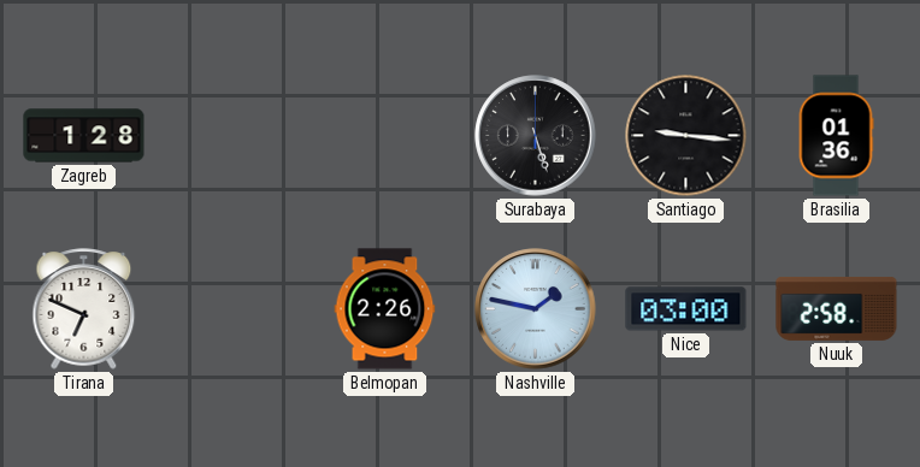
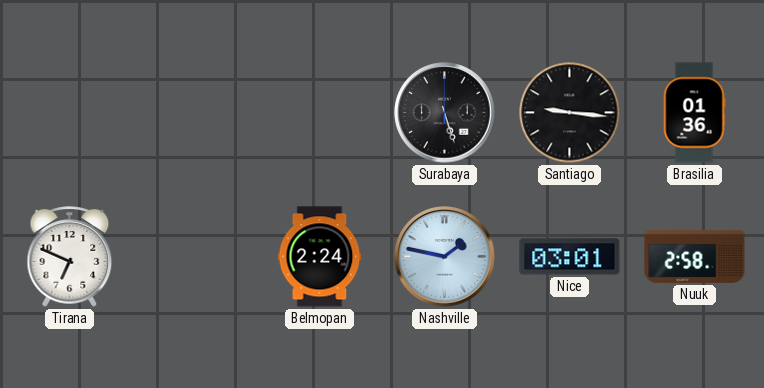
Zagreb: 1:28 -> none (84, 136)
Belmopan: 2:26 -> 2:24 (320, 257)
Nice: 03:00 -> 03:01 (570, 257)
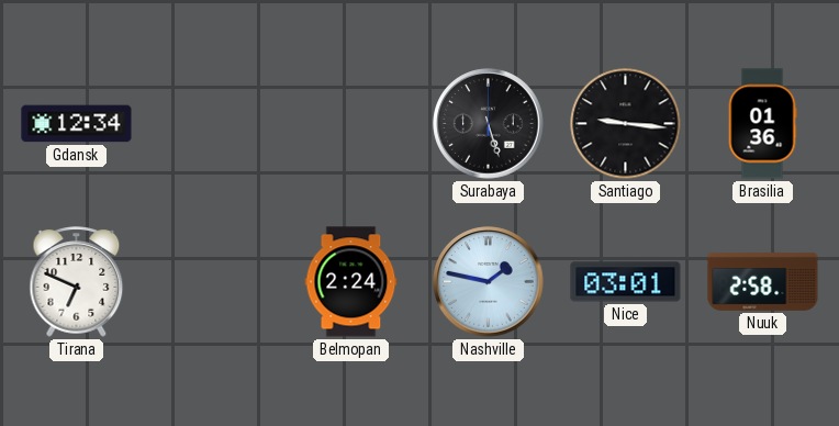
Gdansk: none -> 12:34 (77, 124)
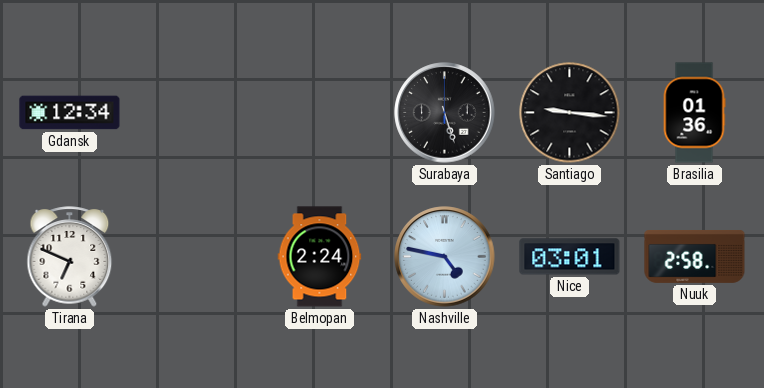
Nashville: 1:47 -> 4:47 (445, 257)
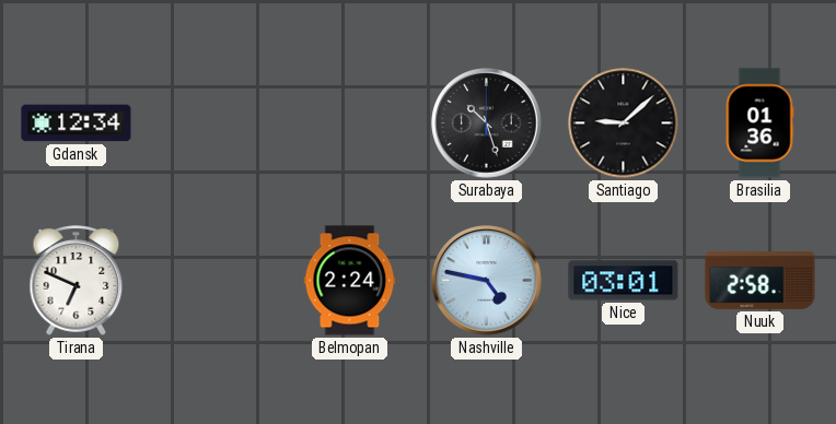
Surabaya: 5:27 -> 10:27 (487, 123)
Santiago: 9:16 -> 9:08 (624, 123)
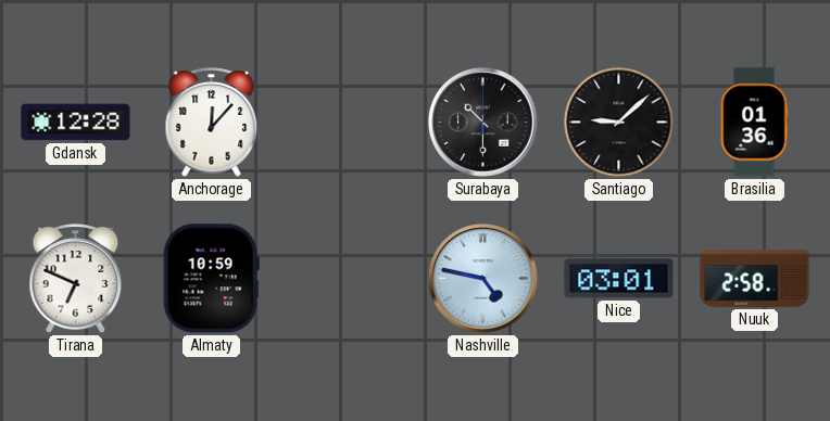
Gdansk: 12:34 -> 12:28 (76, 123)
Anchorage: none -> 12:07 (212, 123)
Surabaya: 10:27 -> 10:30 (483, 123)
Almaty: none -> 10:59 (211, 279)
Belmopan: 2:24 -> none (350, 281)
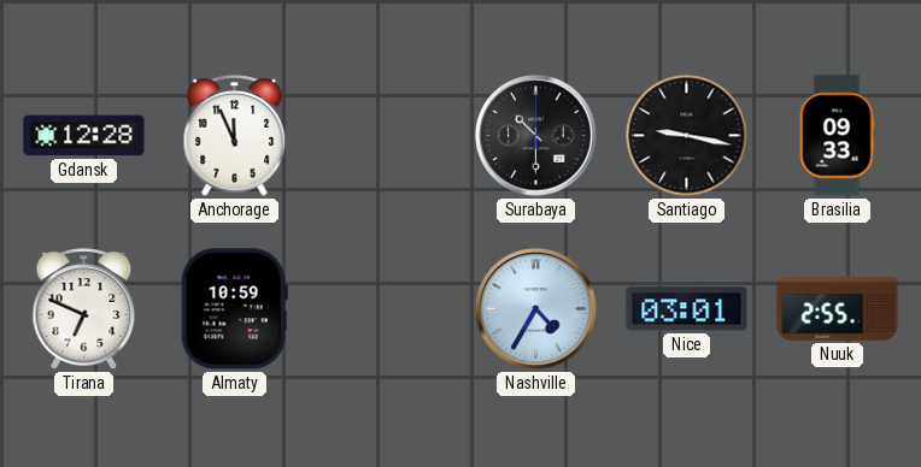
Anchorage: 12:07 -> 11:56 (235, 136)
Santiago: 9:08 -> 9:17 (687, 136)
Brasilia: 01:36 -> 09:33 (837, 136)
Nashville: 4:47 -> 4:35 (536, 309)
Nuuk: 2:58 -> 2:55 (838, 308)
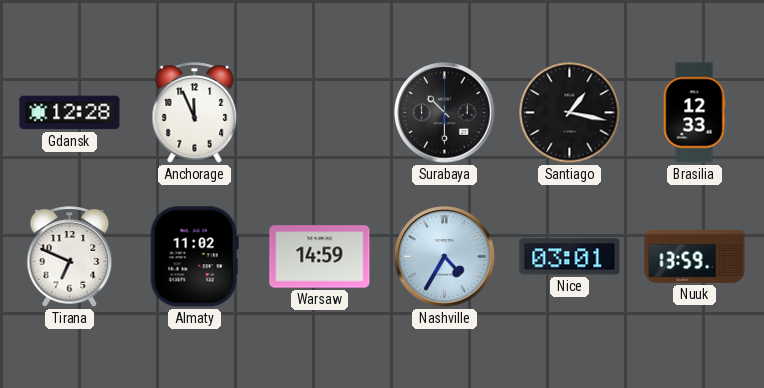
Santiago: 9:17 -> 1:17 (570, 113)
Brasilia: 09:33 -> 12:33 (694, 113)
Almaty: 10:59 -> 11:02 (194, 257)
Warsaw: none -> 14:59 (320, 257)
Nuuk: 2:55 -> 13:59 (695, 256)
